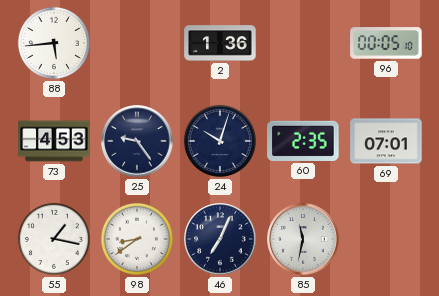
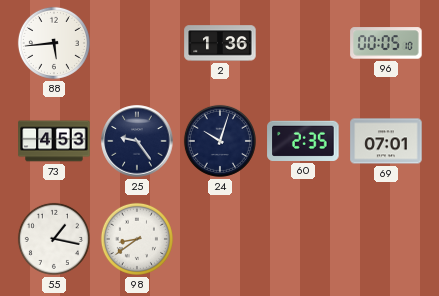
46: 7:04 -> none (220, 239)
85: 11:32 -> none (303, 239)
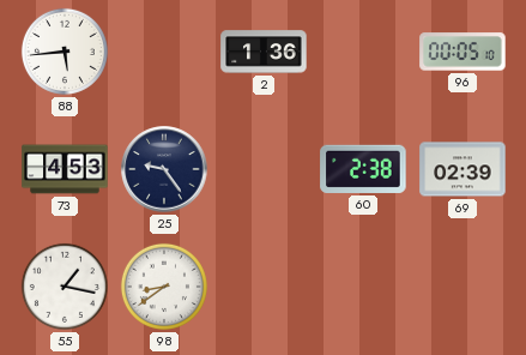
24: 10:03 -> none (220, 141)
60: 2:35 -> 2:38 (363, 169)
69: 07:01 -> 02:39 (462, 169)
